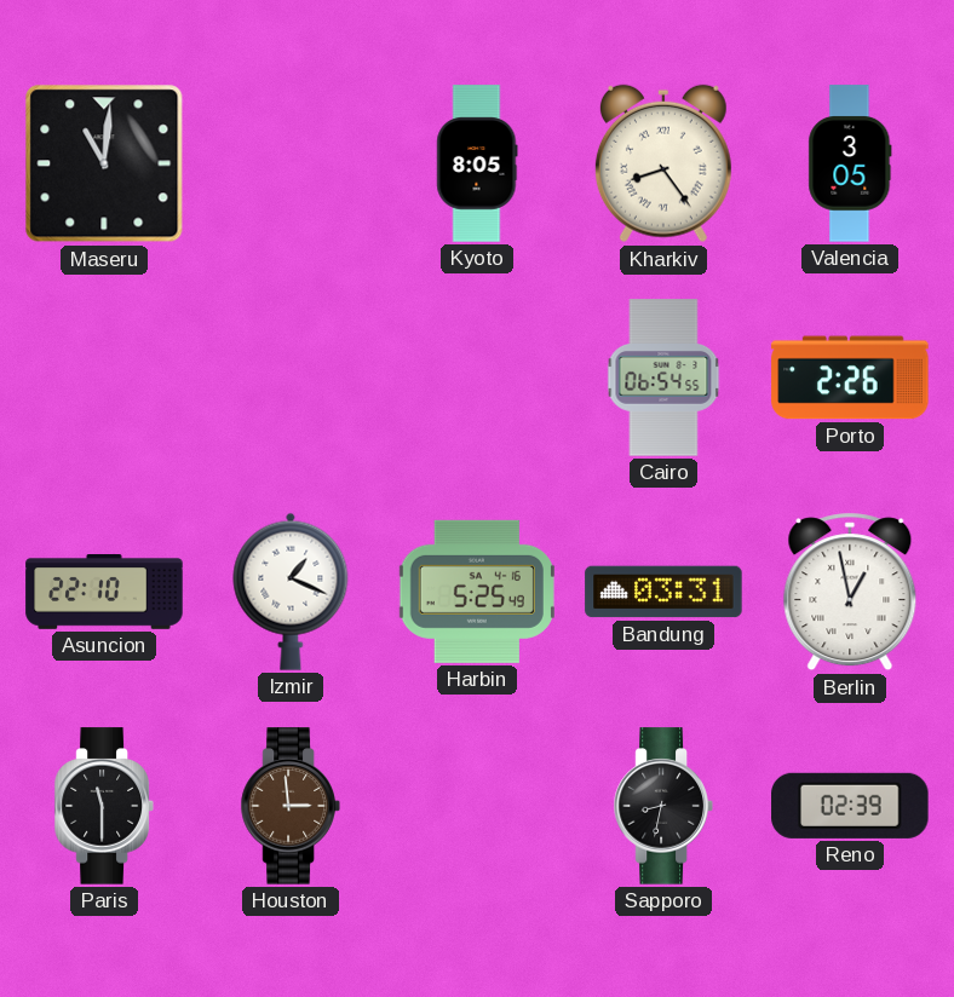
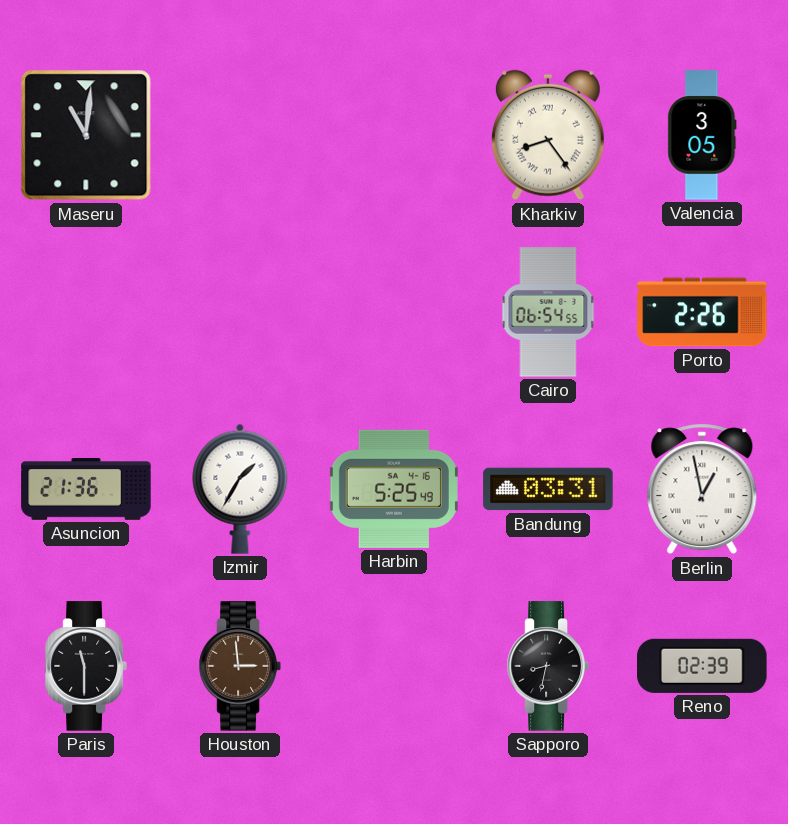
Kyoto: 8:05 -> none (477, 163)
Asuncion: 22:10 -> 21:36 (86, 490)
Izmir: 1:19 -> 1:35 (240, 489)
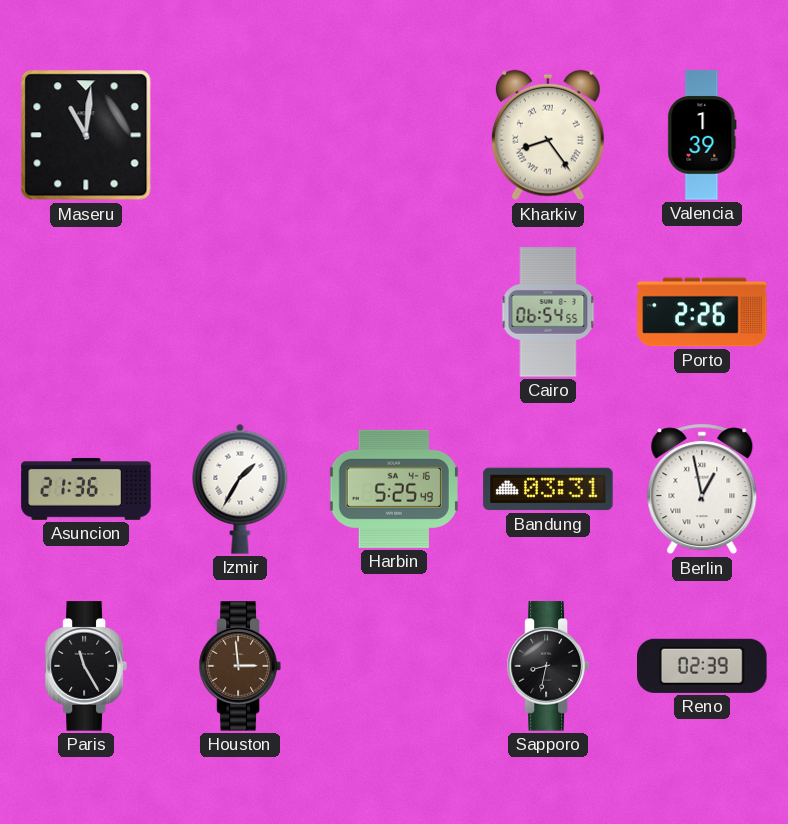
Valencia: 3:05 -> 1:39 (702, 135)
Paris: 11:30 -> 11:25 (86, 666)
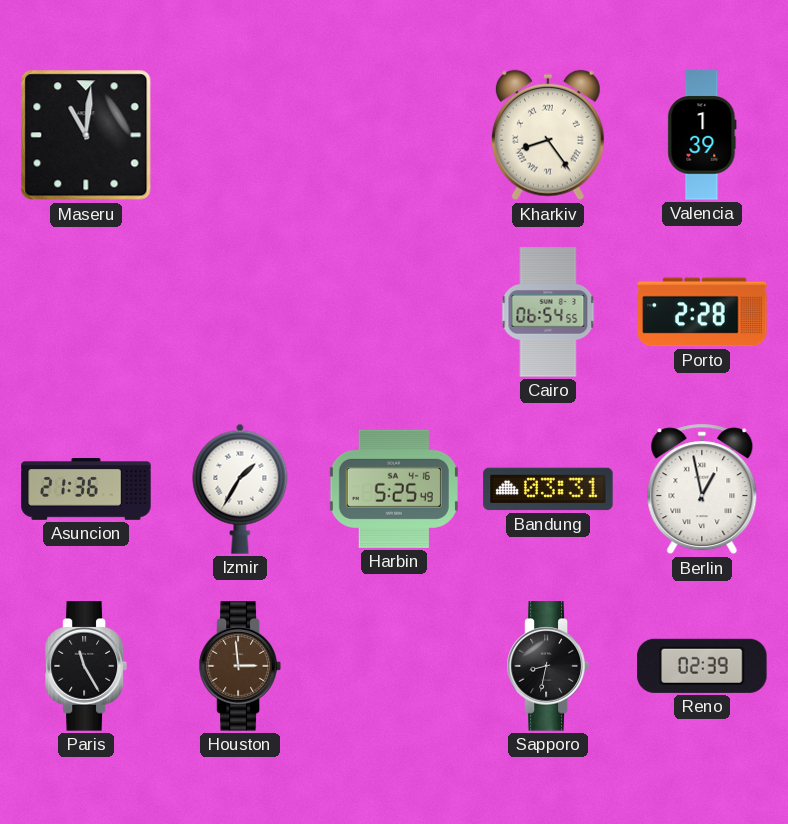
Porto: 2:26 -> 2:28 (702, 312)
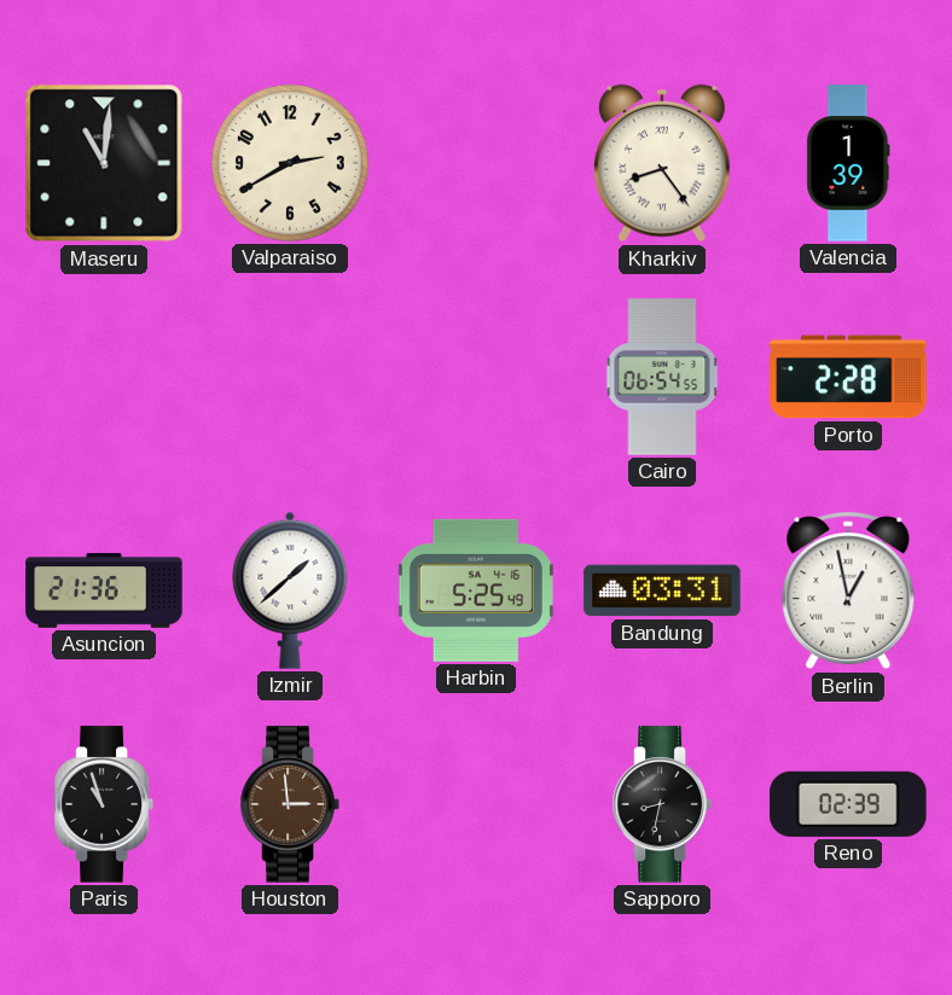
Valparaiso: none -> 2:40 (290, 163)
Izmir: 1:35 -> 1:38 (290, 590)
Paris: 11:25 -> 10:57 (104, 804)
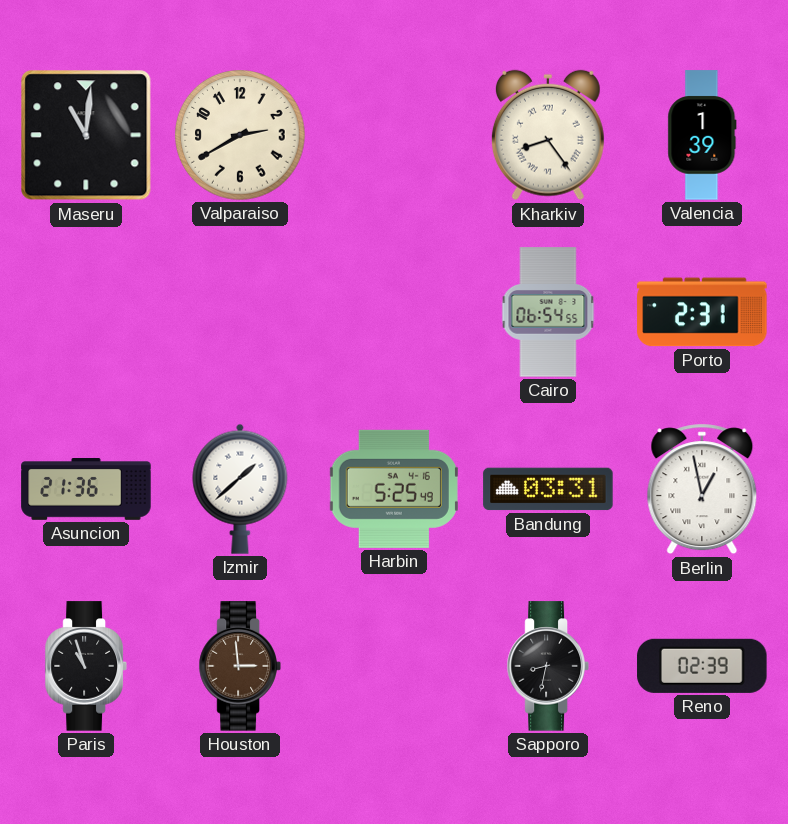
Porto: 2:28 -> 2:31 (702, 312)
